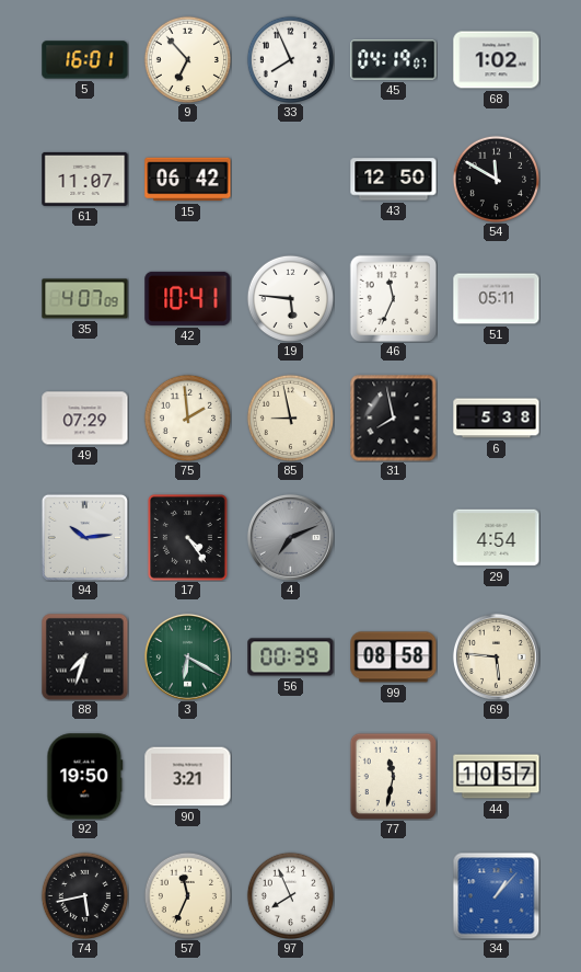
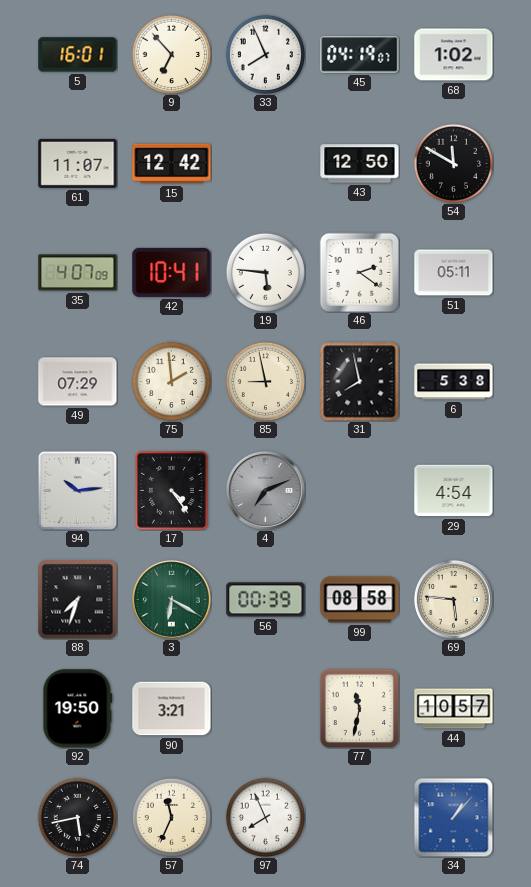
15: 06:42 -> 12:42 (172, 164)
46: 11:34 -> 2:21 (359, 272)
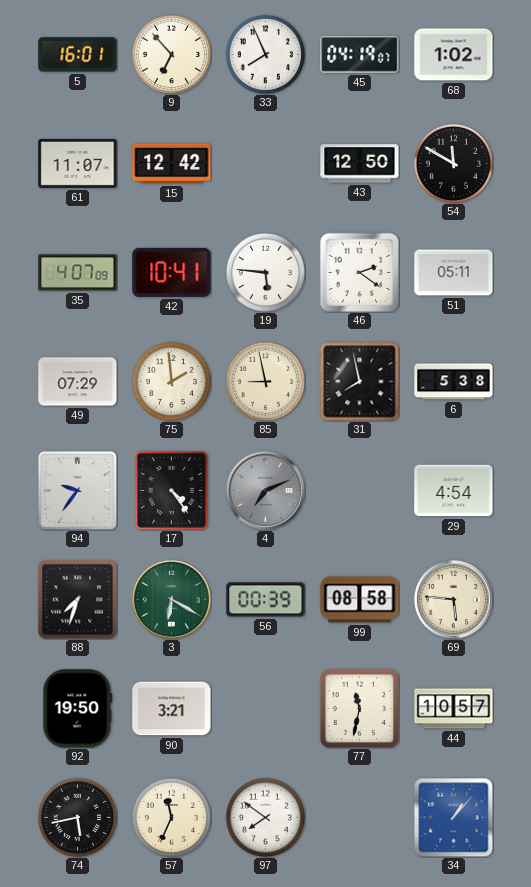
94: 10:14 -> 9:36 (77, 490)
97: 7:56 -> 7:51 (265, 817)
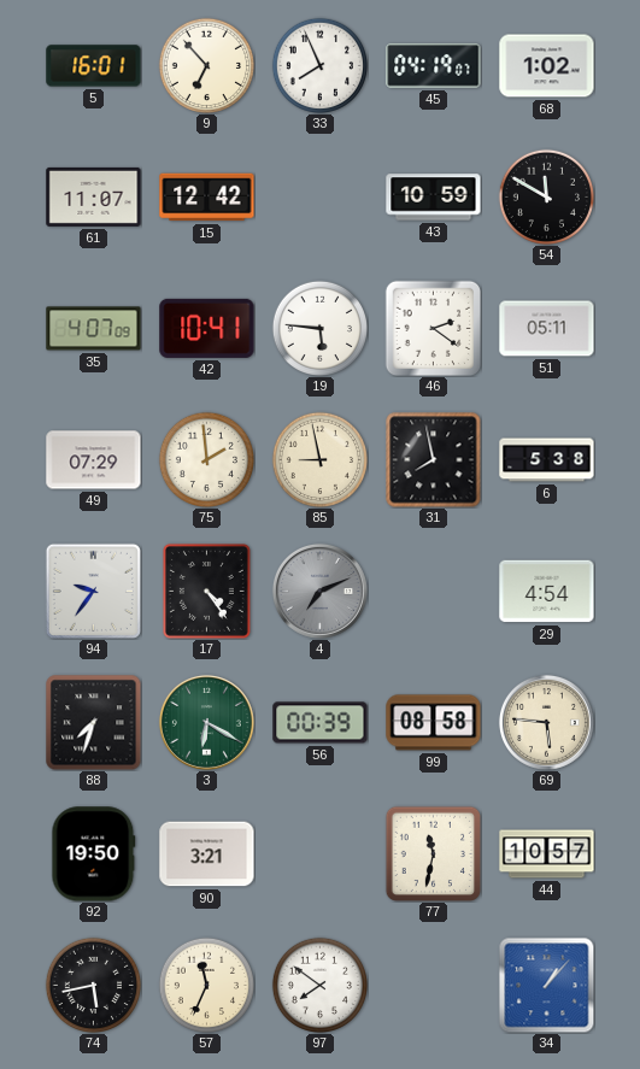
43: 12:50 -> 10:59 (434, 198)
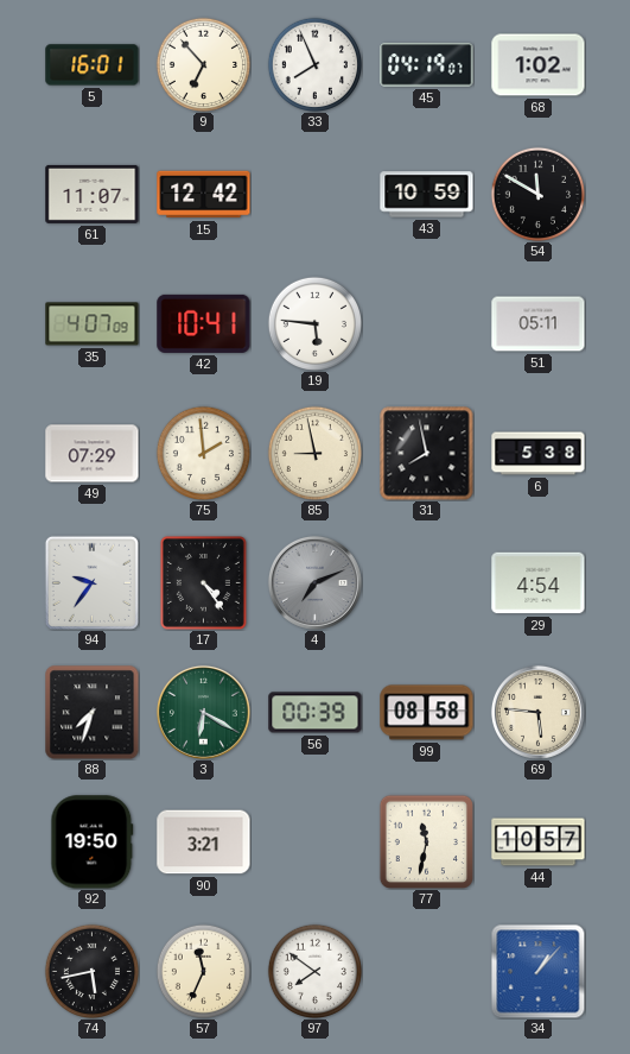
46: 2:21 -> none (433, 328)
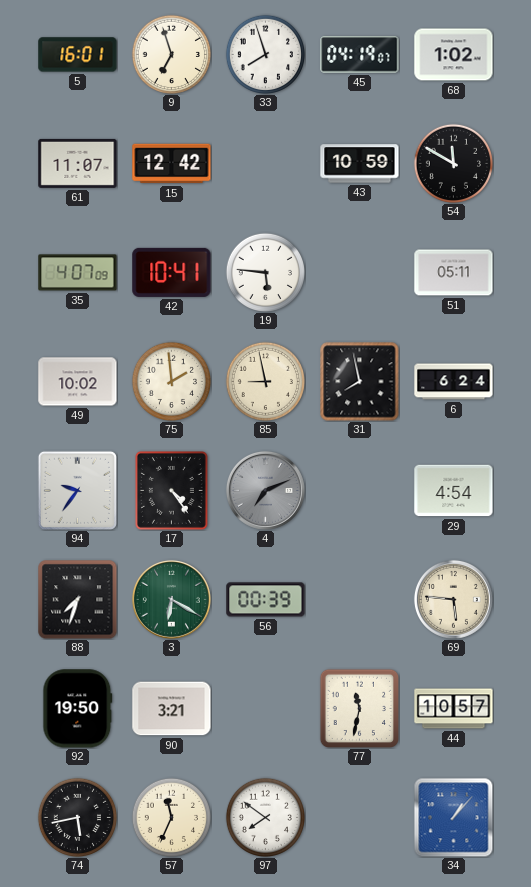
9: 6:53 -> 6:57 (171, 54)
33: 7:56 -> 7:57 (265, 54)
49: 07:29 -> 10:02 (78, 382)
6: 5:38 -> 6:24 (454, 382)
99: 08:58 -> none (427, 713)
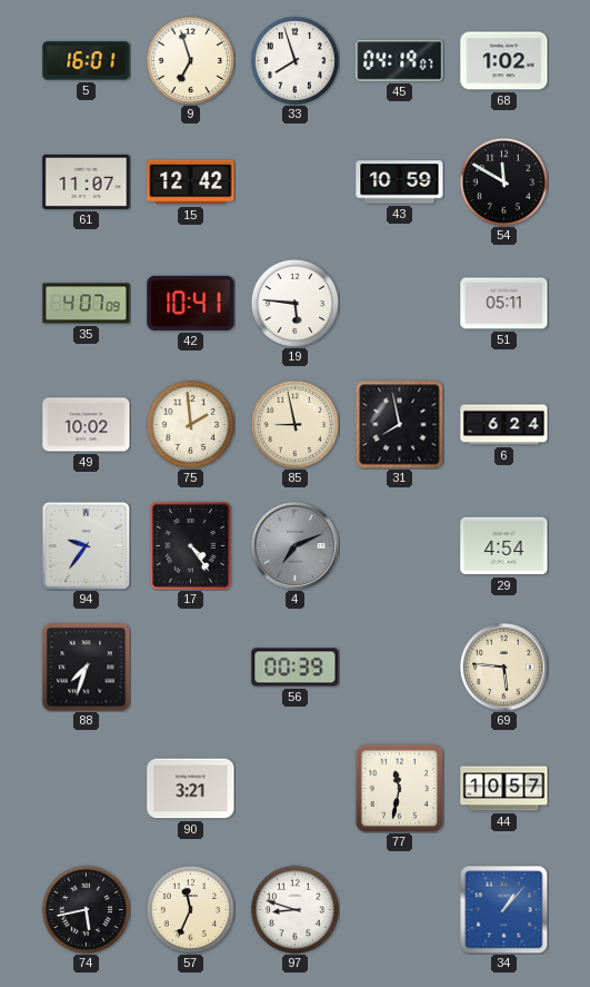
3: 6:20 -> none (171, 599)
92: 19:50 -> none (78, 709)
97: 7:51 -> 8:48 (294, 909)
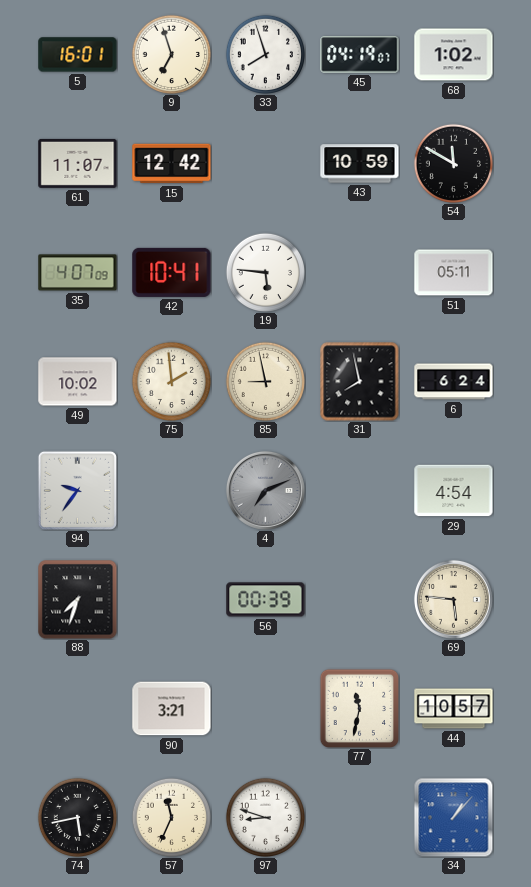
17: 4:24 -> none (190, 545)
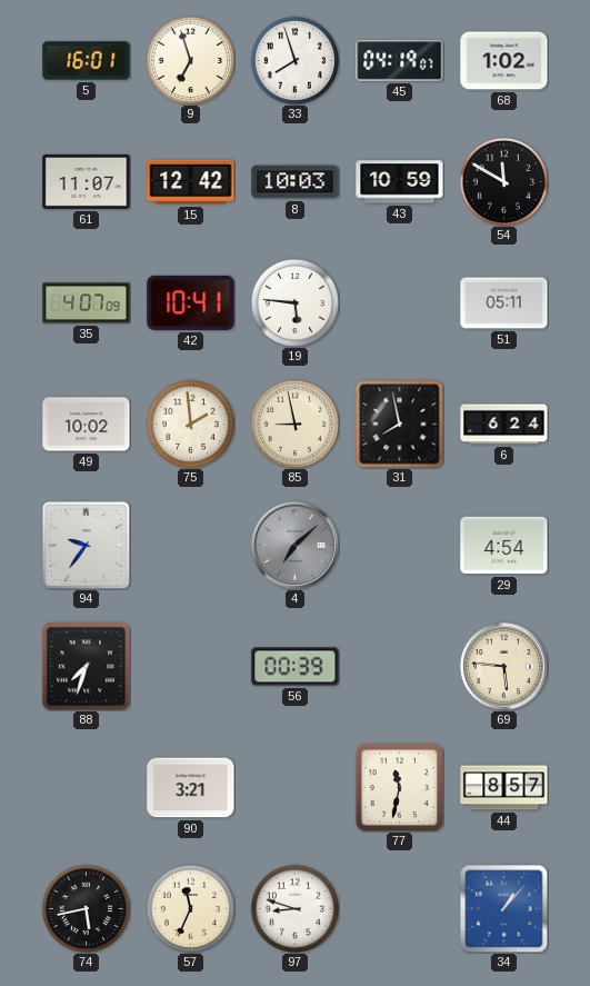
8: none -> 10:03 (296, 182)
4: 7:11 -> 7:08 (294, 545)
44: 10:57 -> 8:57 (504, 788)
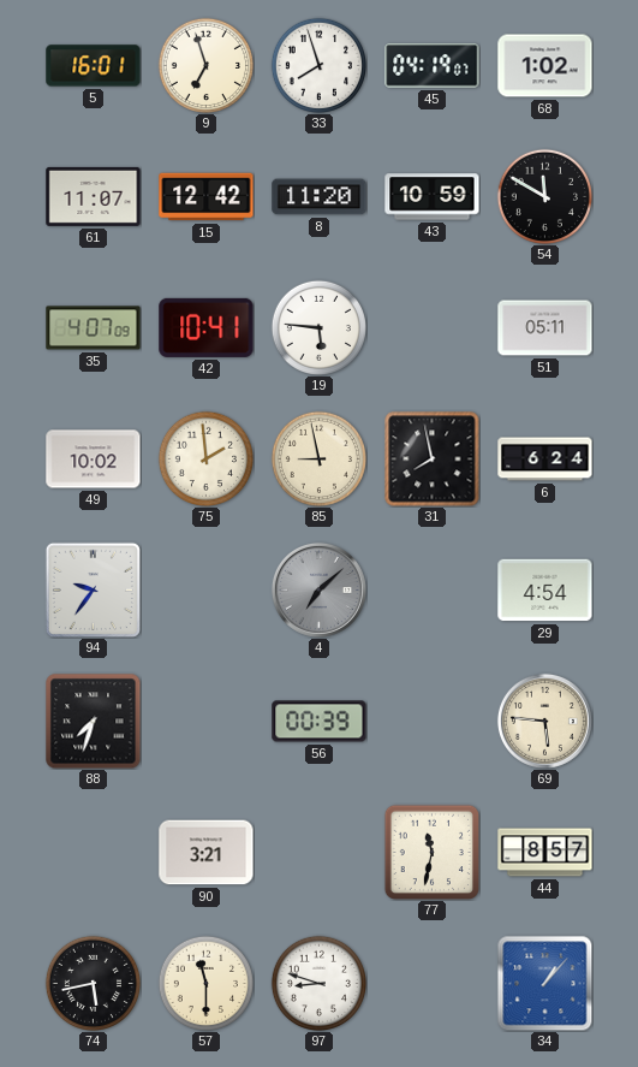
8: 10:03 -> 11:20 (320, 197)
57: 11:34 -> 11:30 (205, 983)
